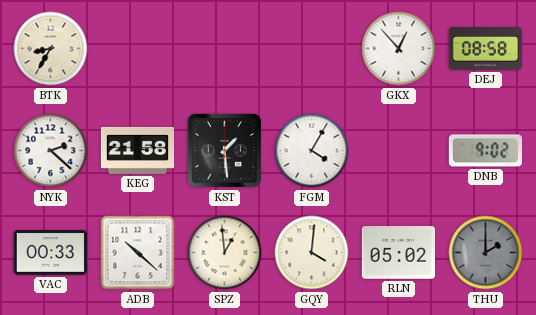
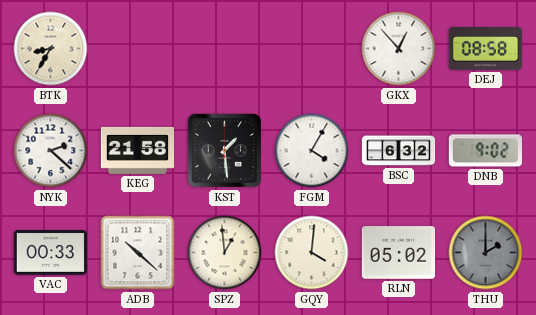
BSC: none -> 6:32 (399, 151)
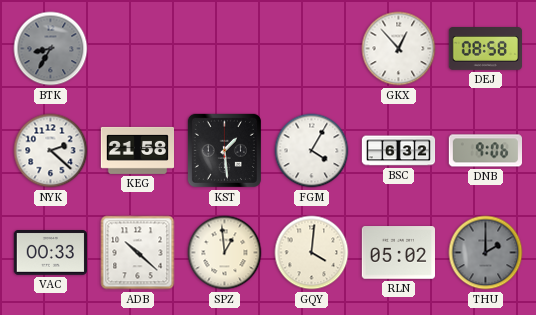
BTK dial: cream -> grey (51, 49)
DNB: 9:02 -> 9:06 (485, 151)
